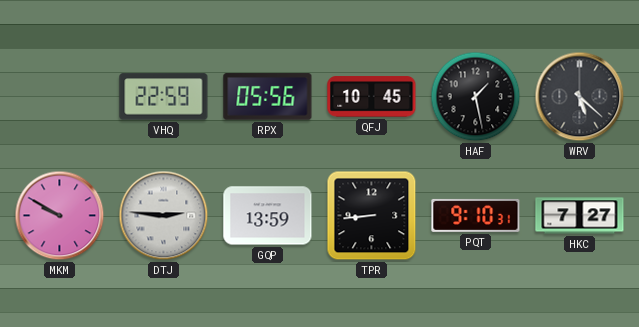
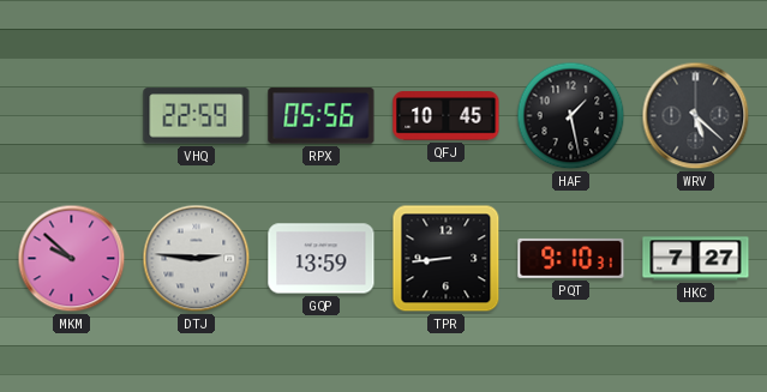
MKM: 9:50 -> 9:52 (72, 259)
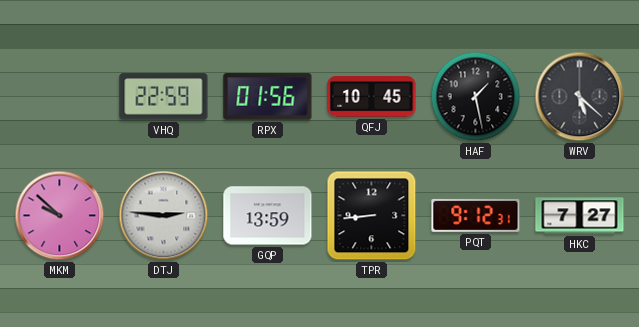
RPX: 05:56 -> 01:56 (268, 97)
PQT: 9:10 -> 9:12 (476, 215)
